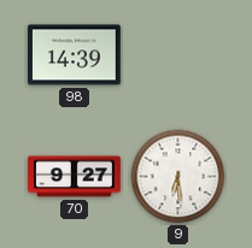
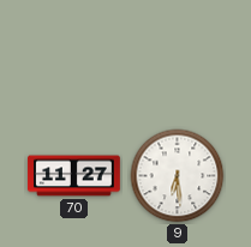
98: 14:39 -> none (75, 55)
70: 9:27 -> 11:27 (74, 176)
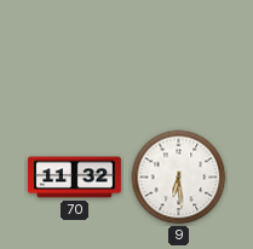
70: 11:27 -> 11:32 (75, 178)
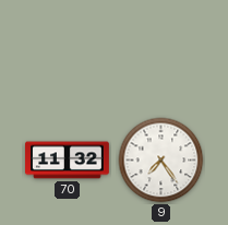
9: 6:29 -> 7:24 (161, 161)
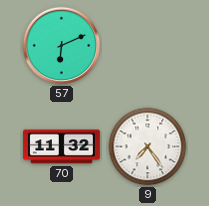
57: none -> 6:11 (62, 46)
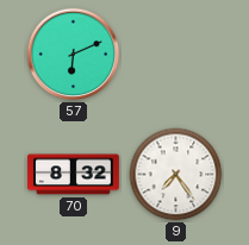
70: 11:32 -> 8:32 (74, 175)
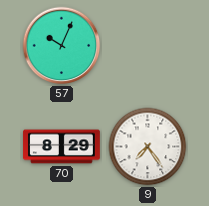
57: 6:11 -> 10:04 (62, 46)
70: 8:32 -> 8:29 (62, 147)
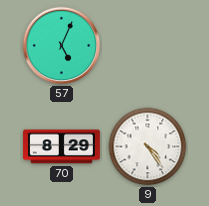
57: 10:04 -> 5:04 (62, 46)
9: 7:24 -> 4:24 (148, 147)
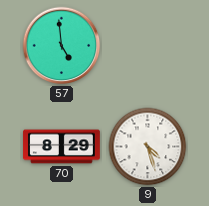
57: 5:04 -> 4:59 (62, 46)
9: 4:24 -> 4:27 (148, 147)
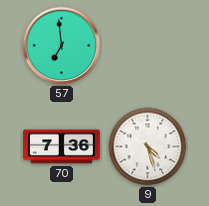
57: 4:59 -> 6:59 (62, 46)
70: 8:29 -> 7:36 (62, 147)
